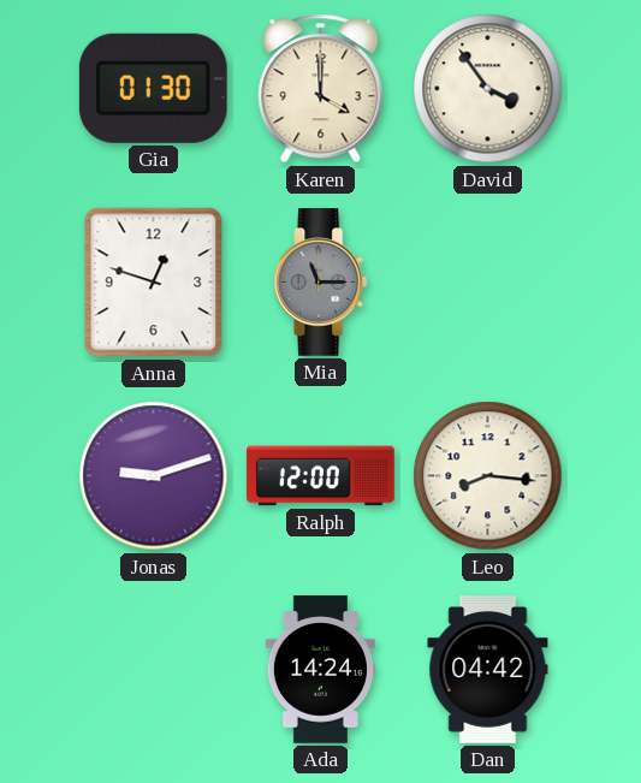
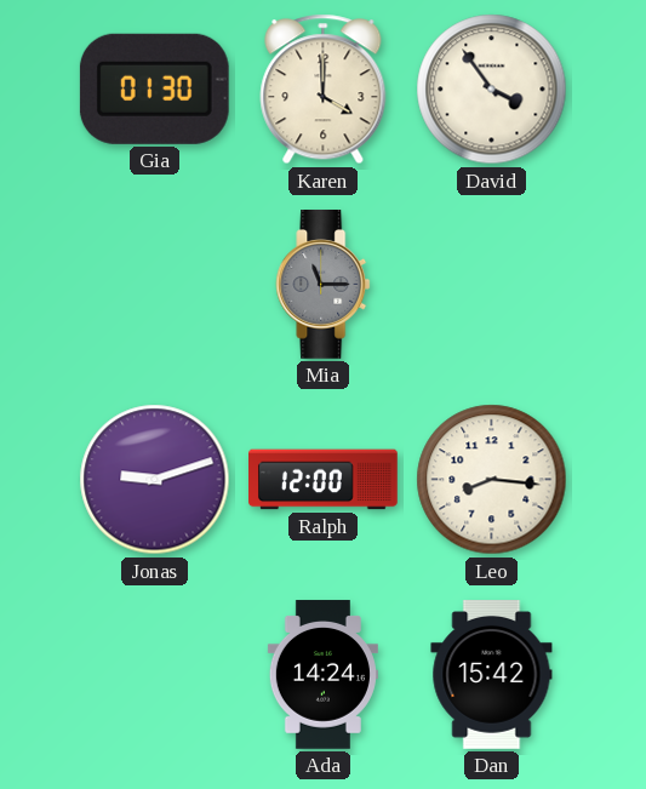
Anna: 12:48 -> none (154, 283)
Dan: 04:42 -> 15:42 (492, 675)
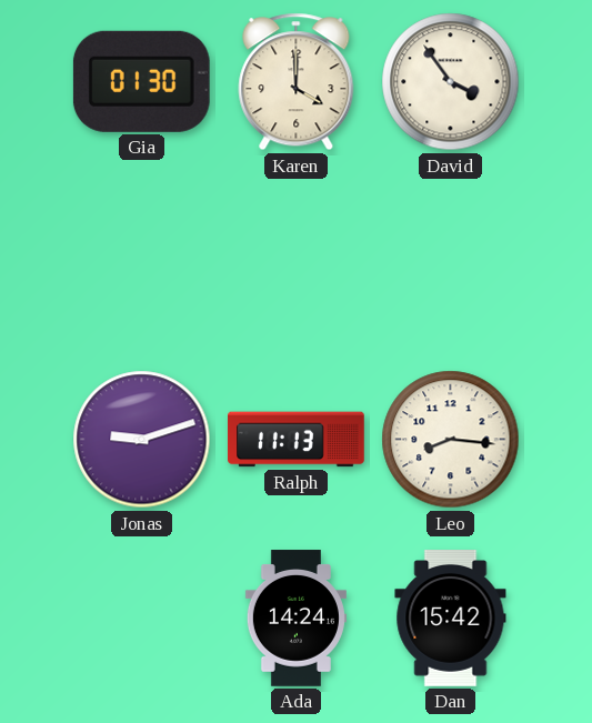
Mia: 11:15 -> none (324, 285)
Ralph: 12:00 -> 11:13 (297, 440)
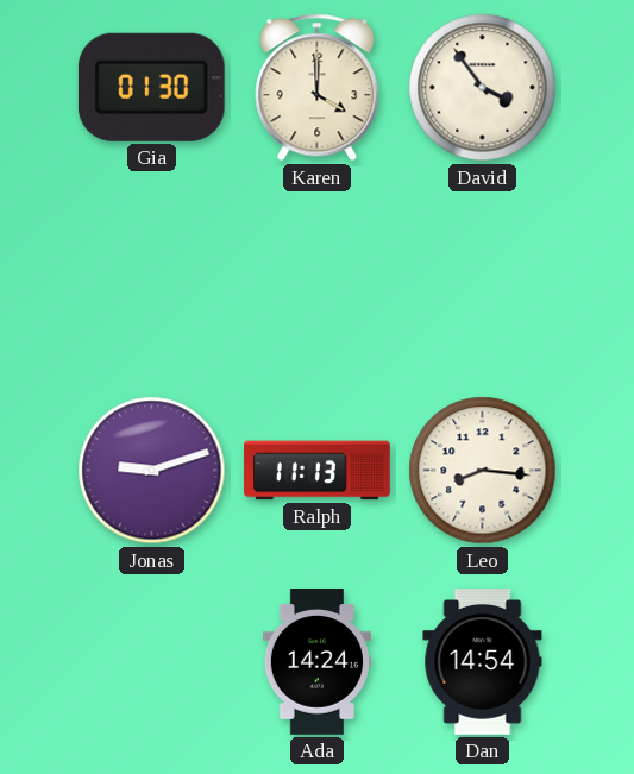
Dan: 15:42 -> 14:54 (483, 662)
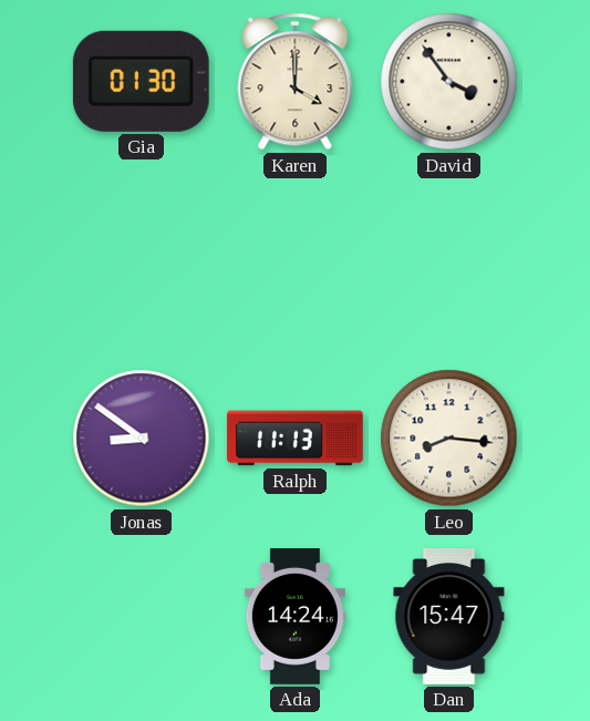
Jonas: 9:12 -> 8:51 (142, 439)
Dan: 14:54 -> 15:47 (449, 617)
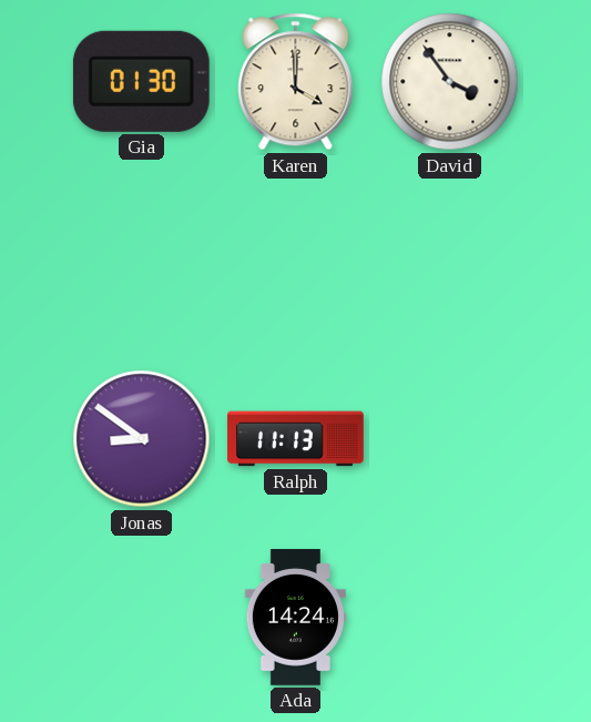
Leo: 8:16 -> none (449, 439)
Dan: 15:47 -> none (449, 617)
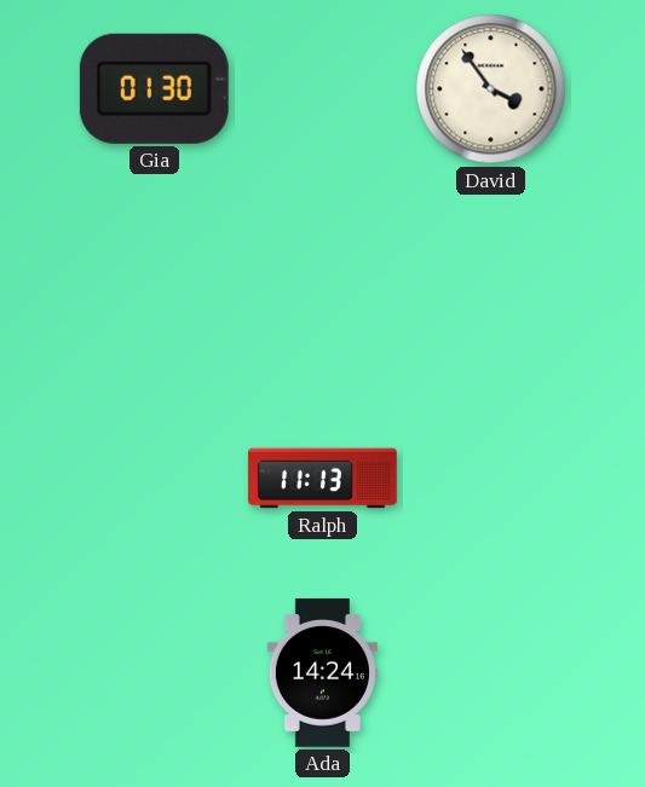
Karen: 4:00 -> none (296, 82)
Jonas: 8:51 -> none (142, 439)
